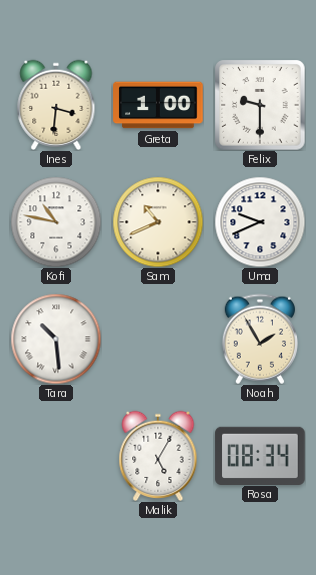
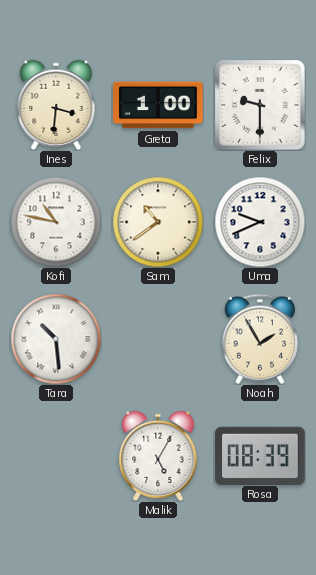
Sam: 10:41 -> 10:39 (158, 222)
Rosa: 08:34 -> 08:39 (260, 455)
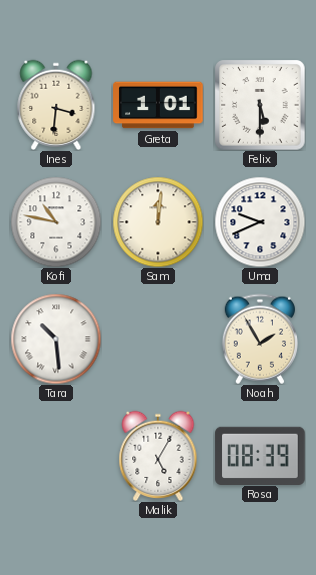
Greta: 1:00 -> 1:01 (158, 105)
Felix: 9:30 -> 5:30 (260, 105)
Sam: 10:39 -> 12:01 (158, 222)
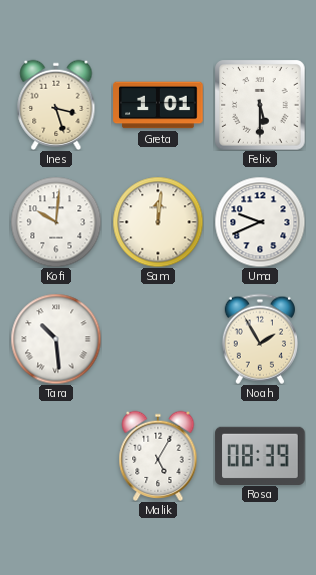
Ines: 3:31 -> 3:27 (56, 104)
Kofi: 10:47 -> 10:01 (56, 222)
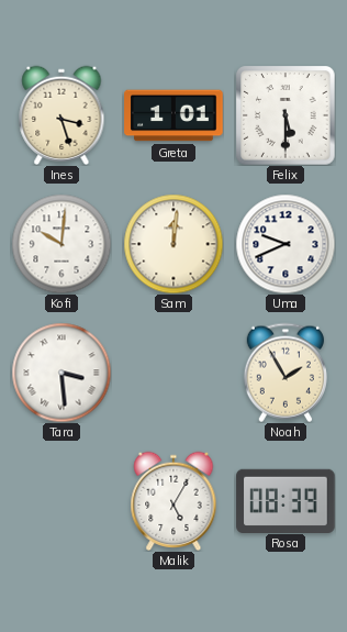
Tara: 10:29 -> 3:29 (61, 373)
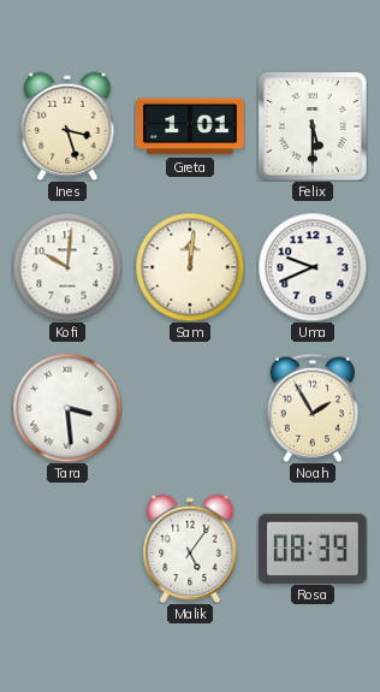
Malik: 5:05 -> 5:06 (190, 548)
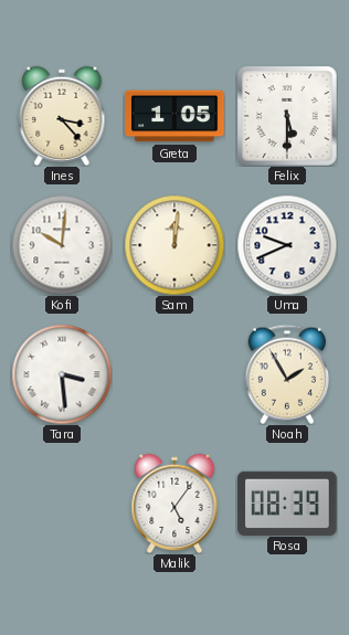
Ines: 3:27 -> 3:23 (62, 115)
Greta: 1:01 -> 1:05 (174, 116)
